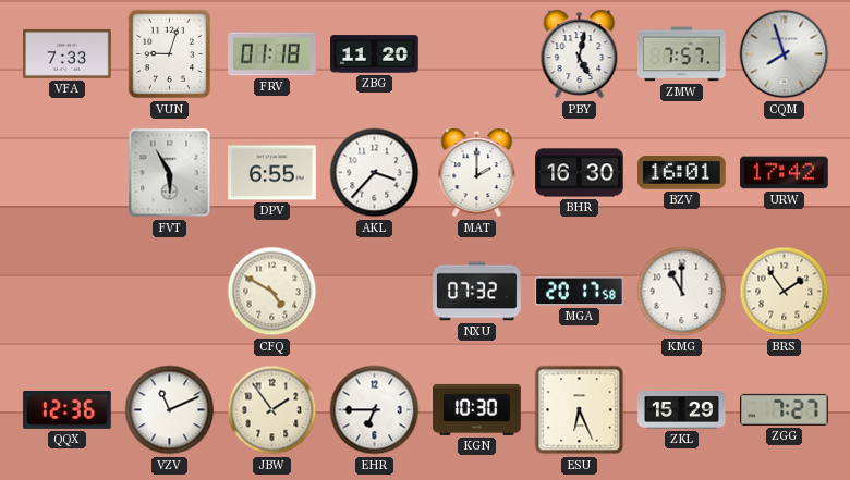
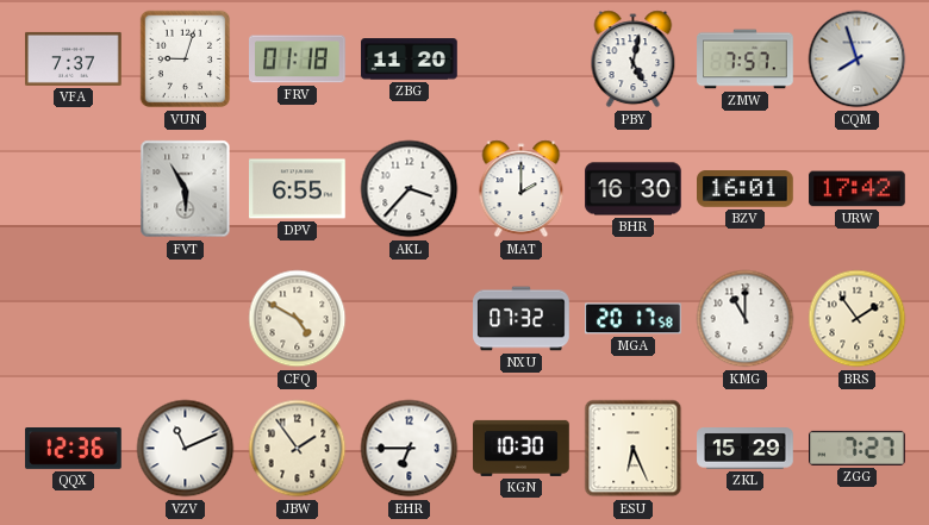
VFA: 7:33 -> 7:37 (74, 58)
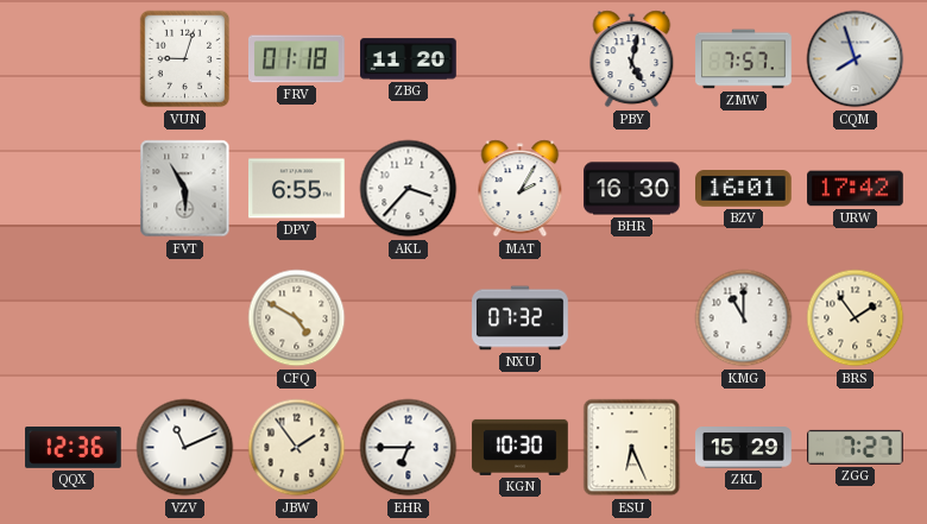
VFA: 7:37 -> none (74, 58)
MAT: 2:00 -> 2:05 (521, 189)
MGA: 20:17 -> none (634, 319)
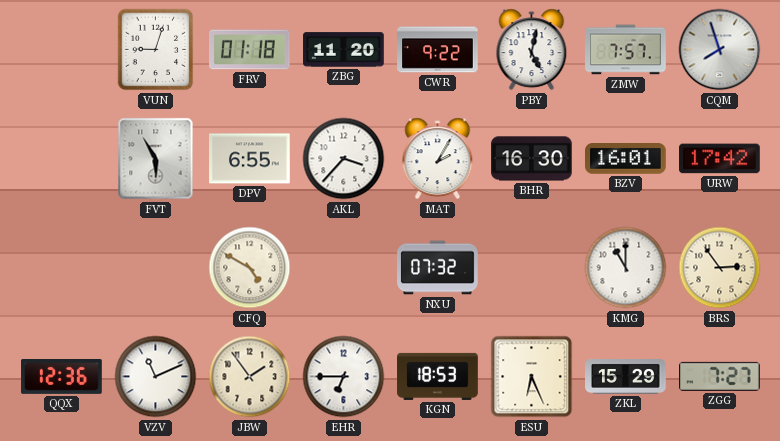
CWR: none -> 9:22 (438, 50)
BRS: 1:54 -> 2:54 (720, 268)
KGN: 10:30 -> 18:53 (438, 376)
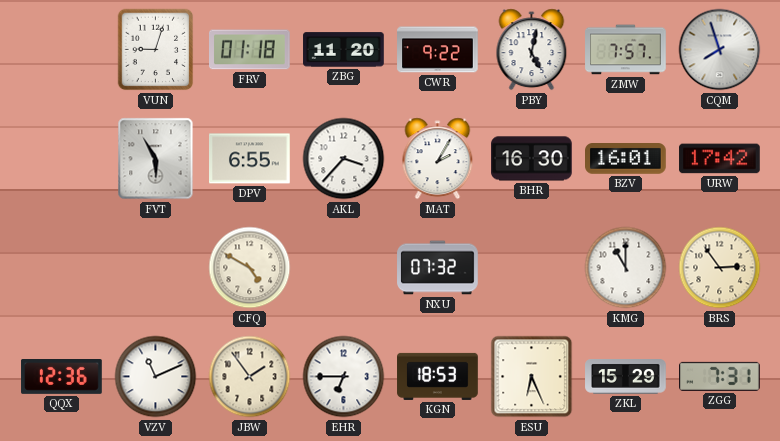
ZGG: 7:27 -> 7:31 (720, 376)
